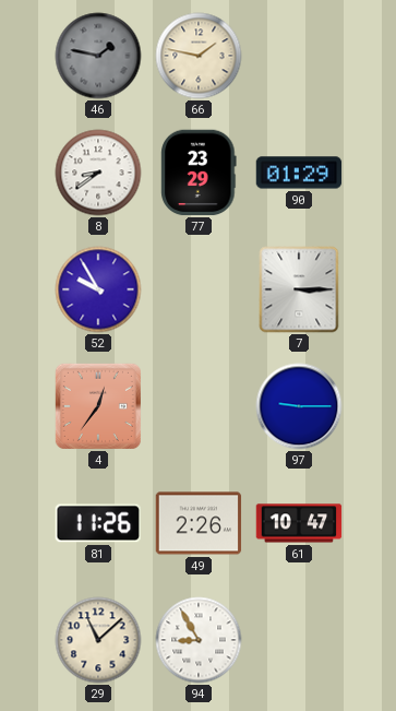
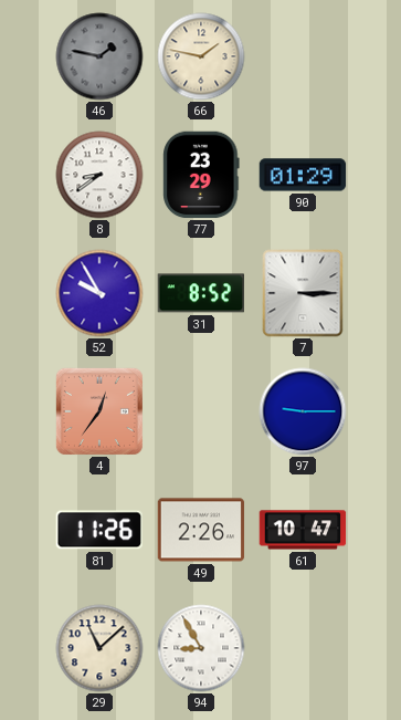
31: none -> 8:52 (200, 293)
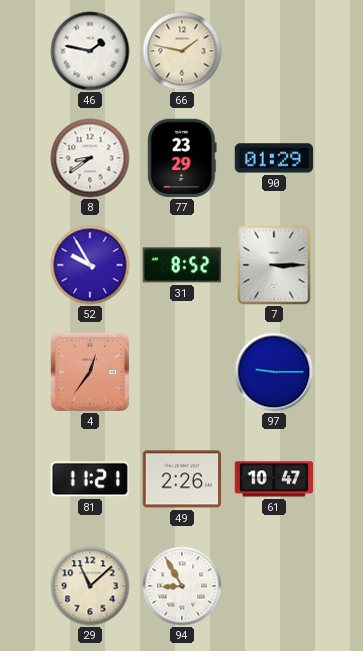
46 dial: grey -> white (90, 51)
81: 11:26 -> 11:21 (89, 479)
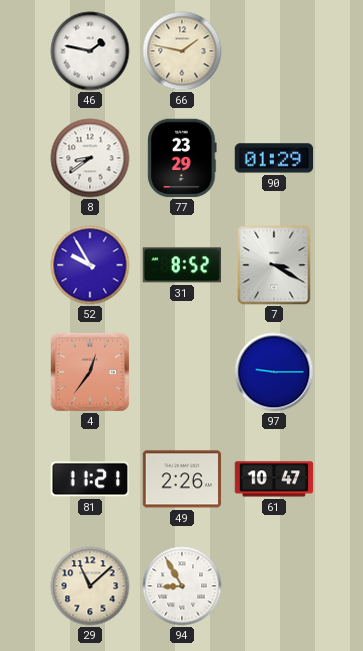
7: 3:15 -> 3:20 (274, 265)
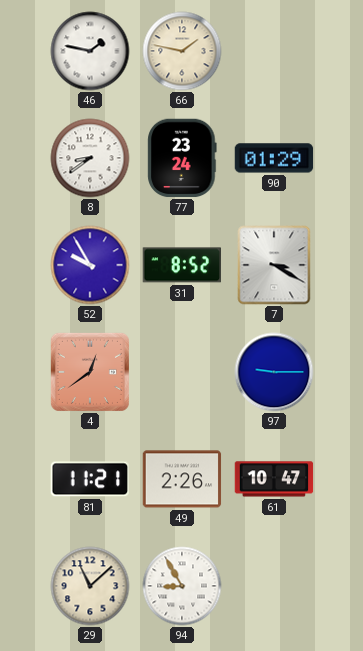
77: 23:29 -> 23:24 (182, 158)
4: 12:36 -> 12:39 (90, 372)
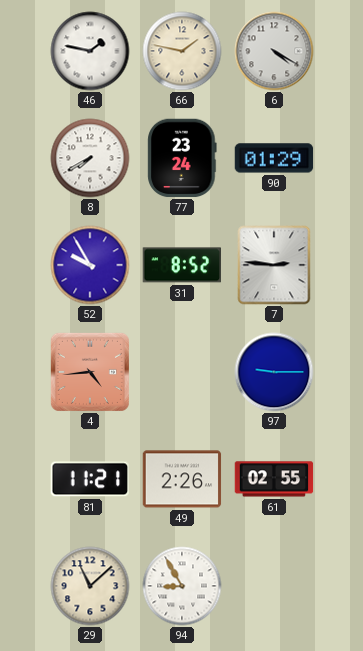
6: none -> 4:20 (274, 51)
8: 8:39 -> 7:40 (90, 158)
7: 3:20 -> 2:46 (274, 265)
4: 12:39 -> 4:44 (90, 372)
61: 10:47 -> 02:55 (274, 479)
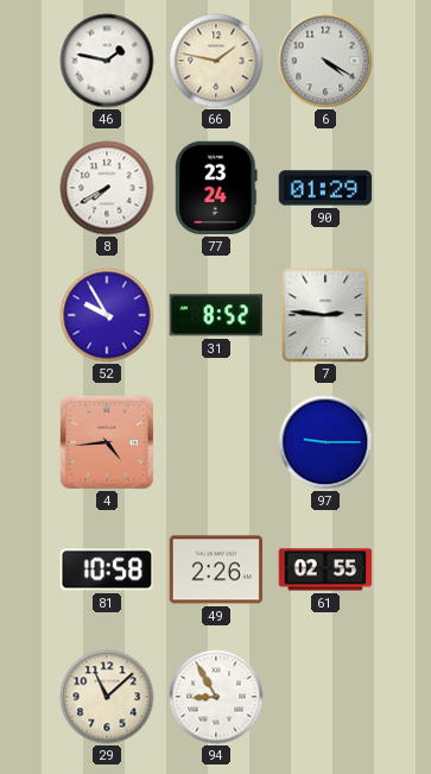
81: 11:21 -> 10:58 (106, 570)
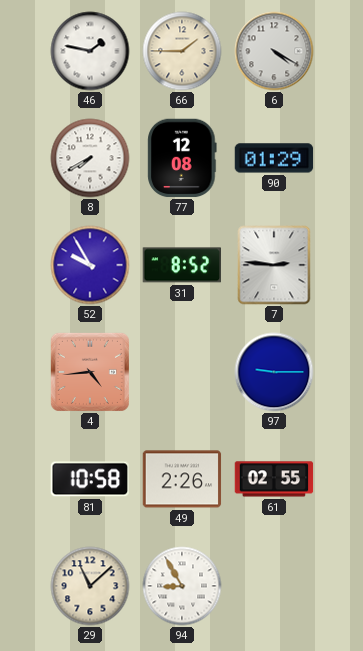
66: 1:47 -> 1:45 (182, 51)
77: 23:24 -> 12:08 (182, 158)
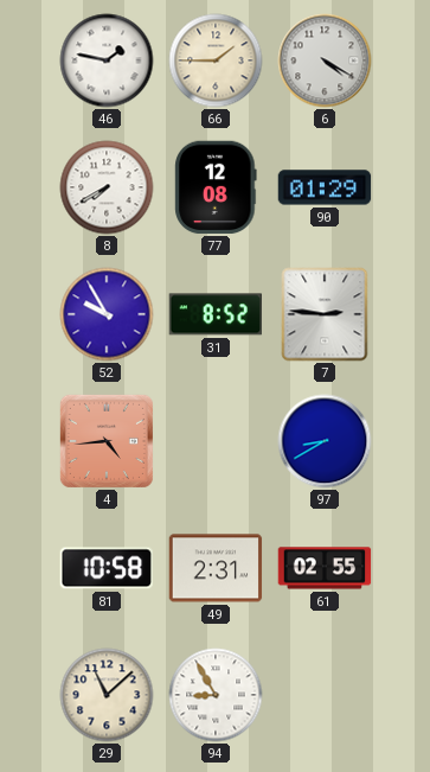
97: 9:15 -> 8:40 (325, 441)
49: 2:26 -> 2:31 (216, 568)
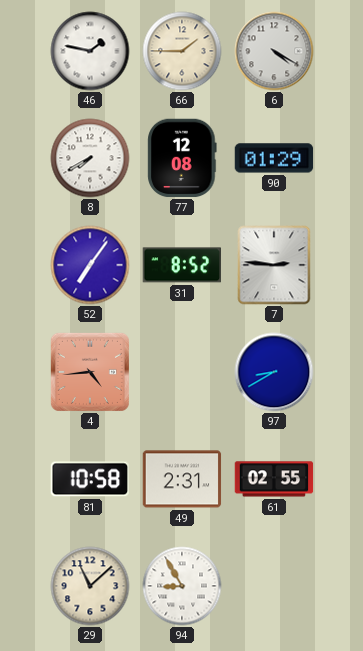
52: 9:55 -> 7:06 (90, 265)
